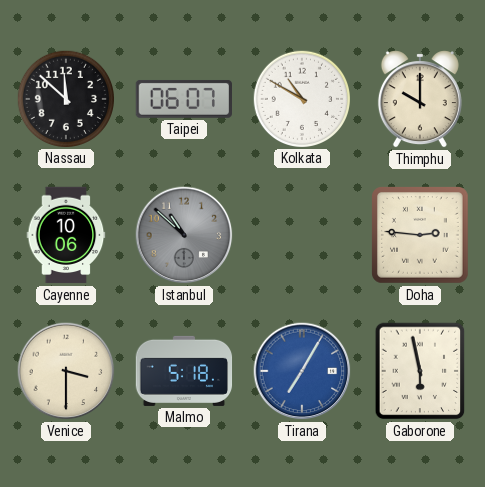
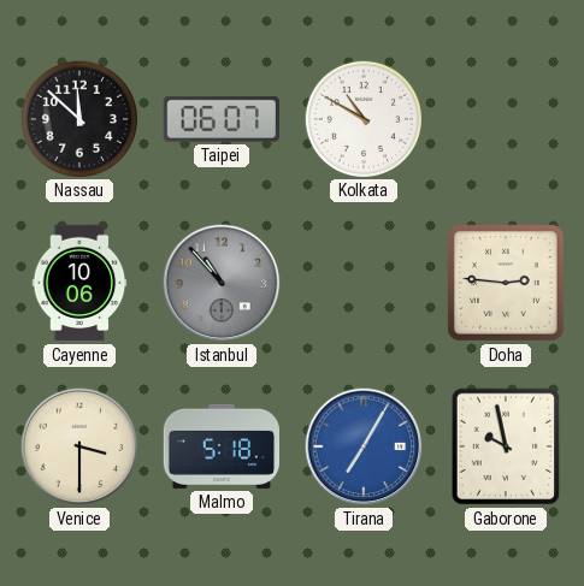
Thimphu: 10:00 -> none (420, 99)
Istanbul: 10:52 -> 10:53 (222, 283)
Gaborone: 5:58 -> 9:58 (506, 446)
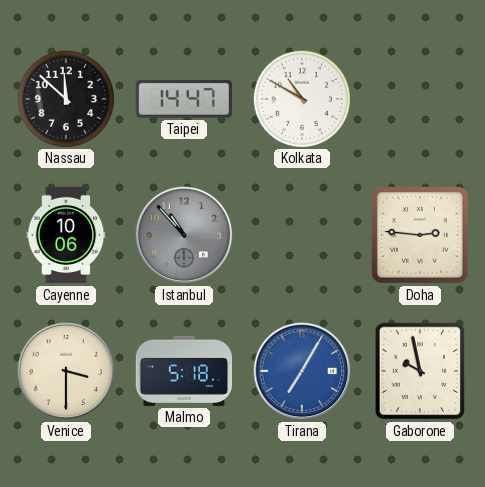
Taipei: 06:07 -> 14:47 (183, 99)
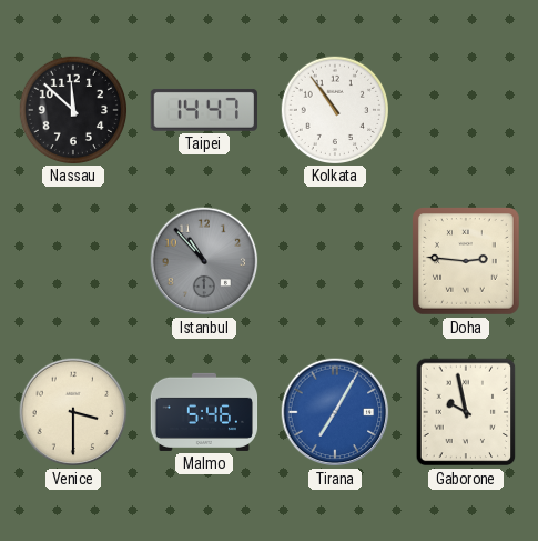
Kolkata: 10:50 -> 10:54 (334, 109)
Cayenne: 10:06 -> none (66, 235)
Malmo: 5:18 -> 5:46 (204, 412)
